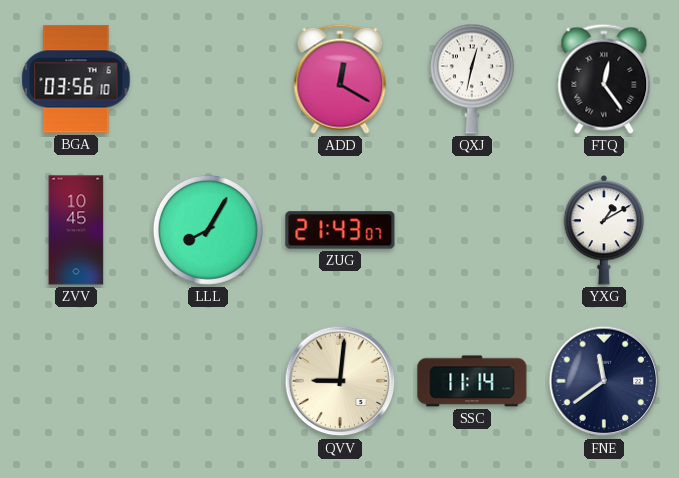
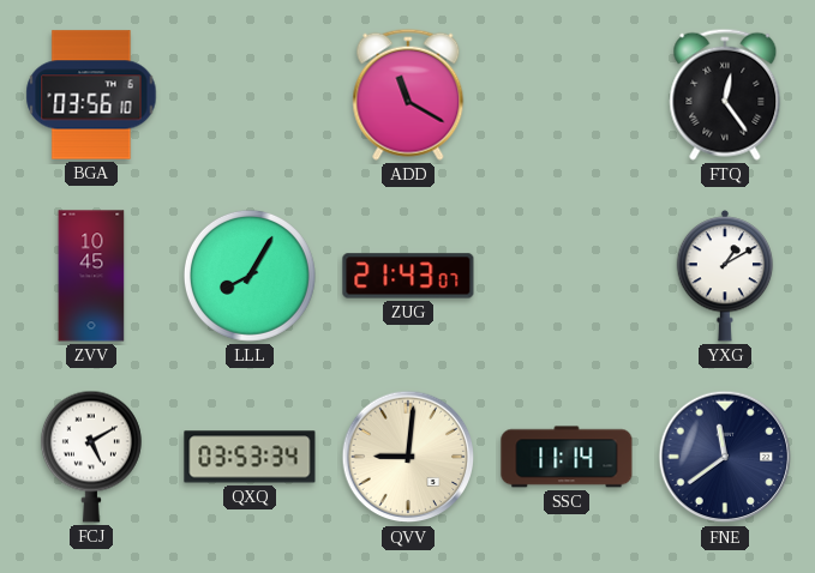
ADD: 12:20 -> 11:20 (408, 95)
QXJ: 12:32 -> none (472, 79)
FCJ: none -> 5:10 (91, 457)
QXQ: none -> 03:53 (250, 457)
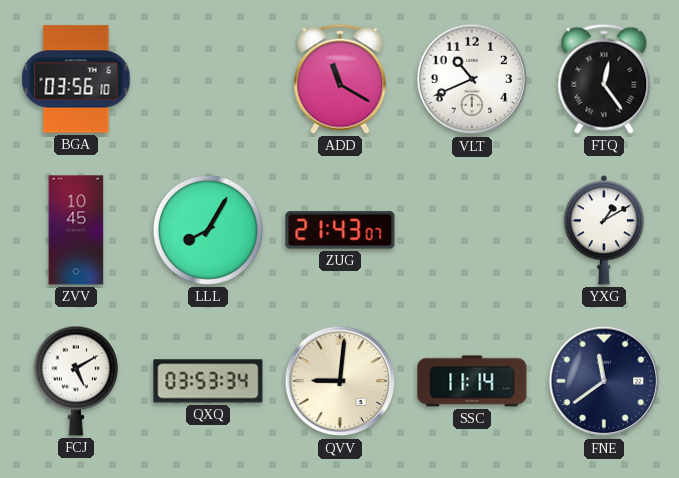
VLT: none -> 10:41 (472, 79)
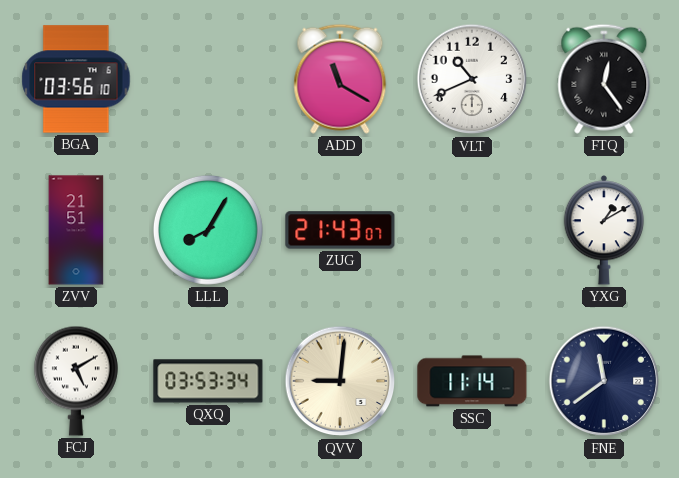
ZVV: 10:45 -> 21:51 (76, 230)
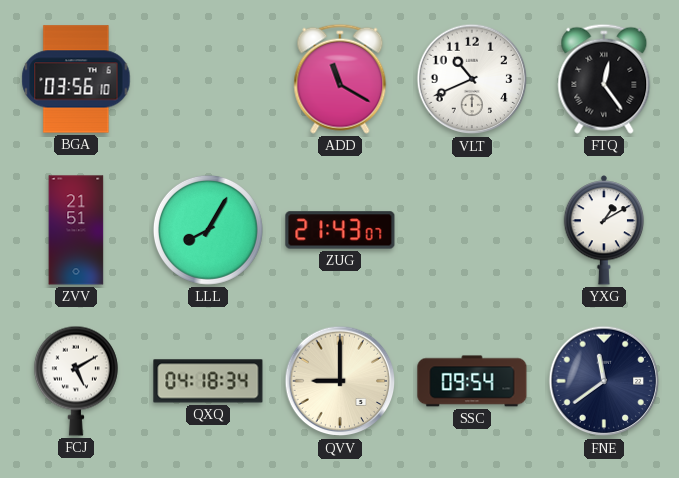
QXQ: 03:53 -> 04:18 (208, 381)
QVV: 9:01 -> 9:00 (340, 381)
SSC: 11:14 -> 09:54 (472, 381)
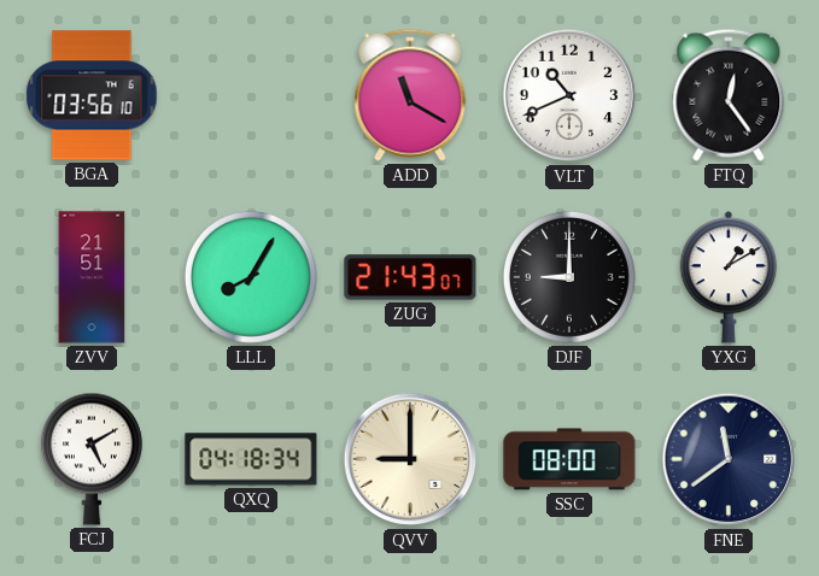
DJF: none -> 9:00 (569, 277)
SSC: 09:54 -> 08:00 (569, 459)
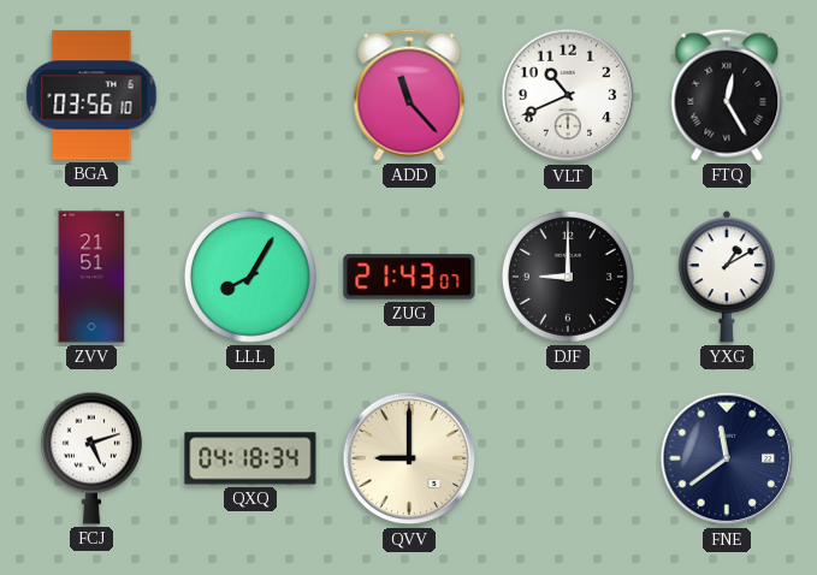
ADD: 11:20 -> 11:23 (409, 95)
FTQ: 12:24 -> 12:25 (727, 95)
FCJ: 5:10 -> 5:12 (91, 458)
SSC: 08:00 -> none (569, 459)
